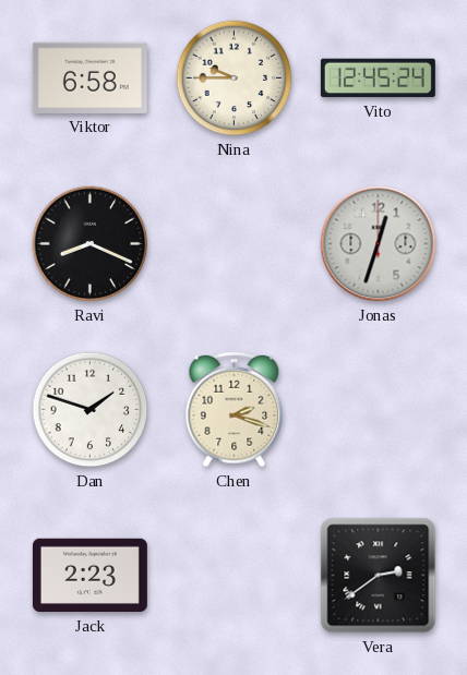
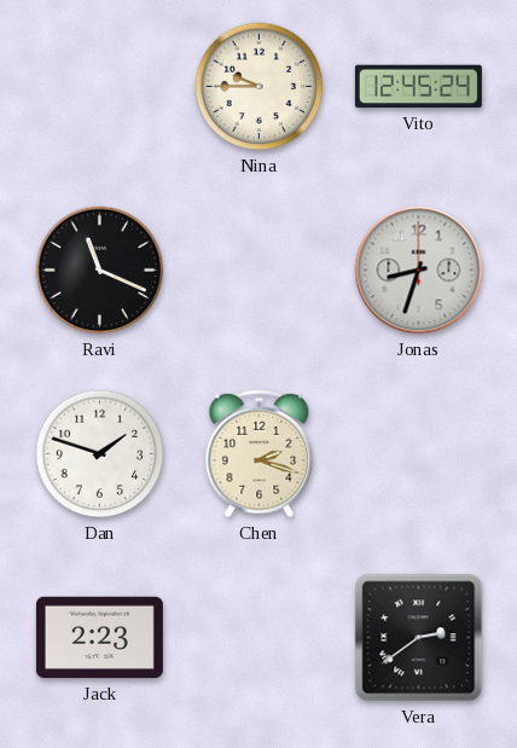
Viktor: 6:58 -> none (89, 77)
Ravi: 8:19 -> 11:19 (100, 271)
Jonas: 12:33 -> 8:33 (419, 271)
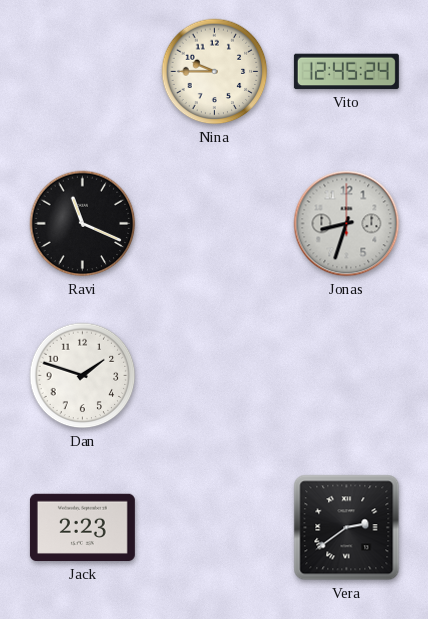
Chen: 2:18 -> none (260, 454)
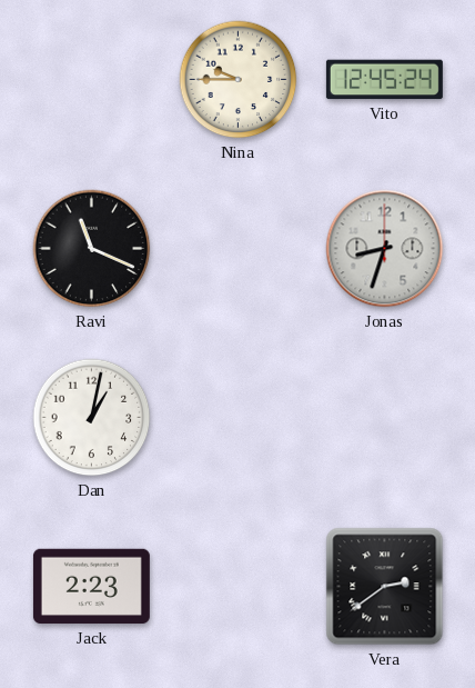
Dan: 1:48 -> 1:02 (92, 418)
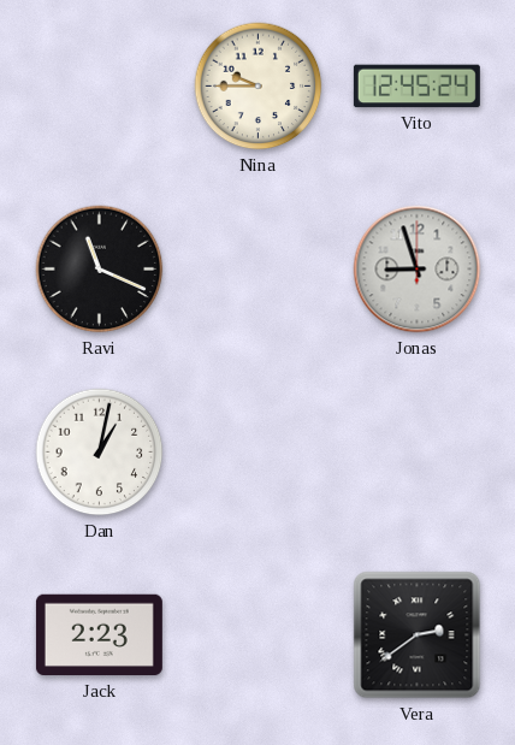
Jonas: 8:33 -> 8:57 (418, 270)
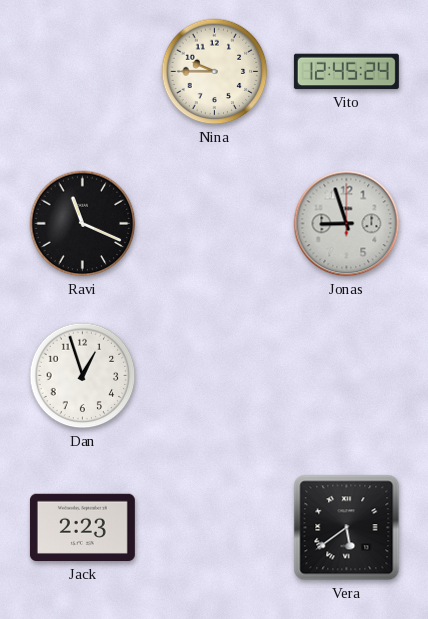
Dan: 1:02 -> 12:57 (83, 376)
Vera: 2:39 -> 5:39 (347, 528)
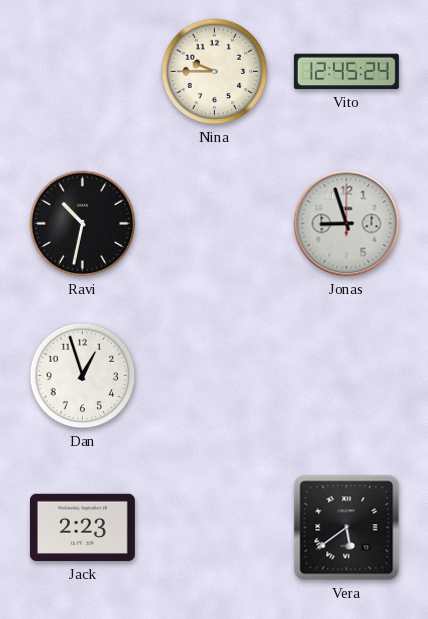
Ravi: 11:19 -> 10:32 (83, 224)
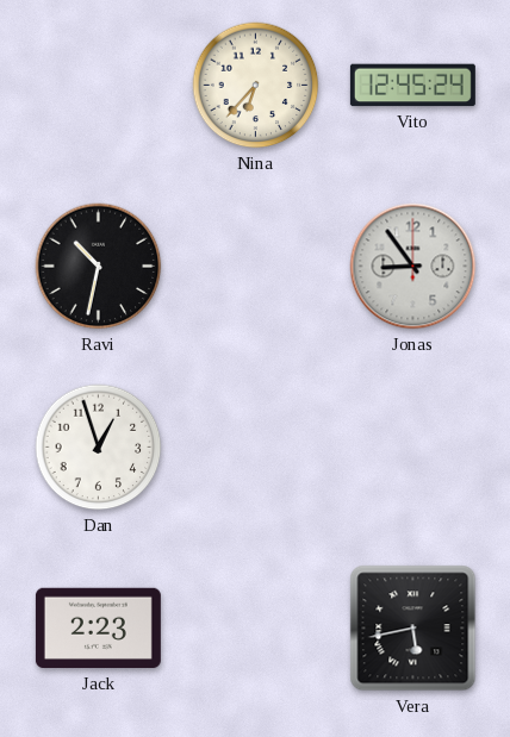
Nina: 9:45 -> 6:37 (256, 86)
Jonas: 8:57 -> 8:54 (413, 267)
Vera: 5:39 -> 5:43 (413, 629)
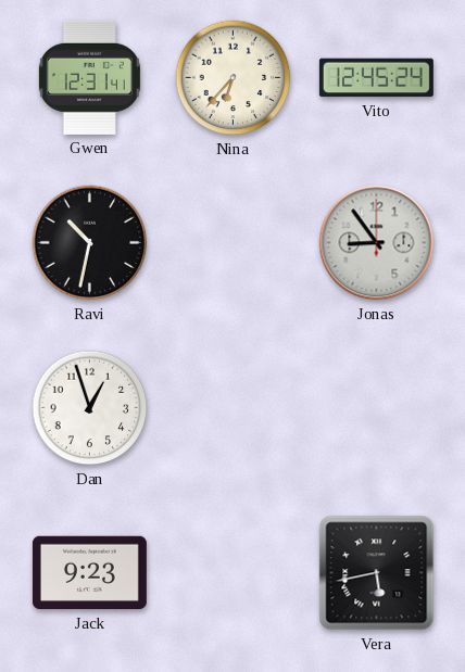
Gwen: none -> 12:31 (89, 77)
Jack: 2:23 -> 9:23 (89, 573)
